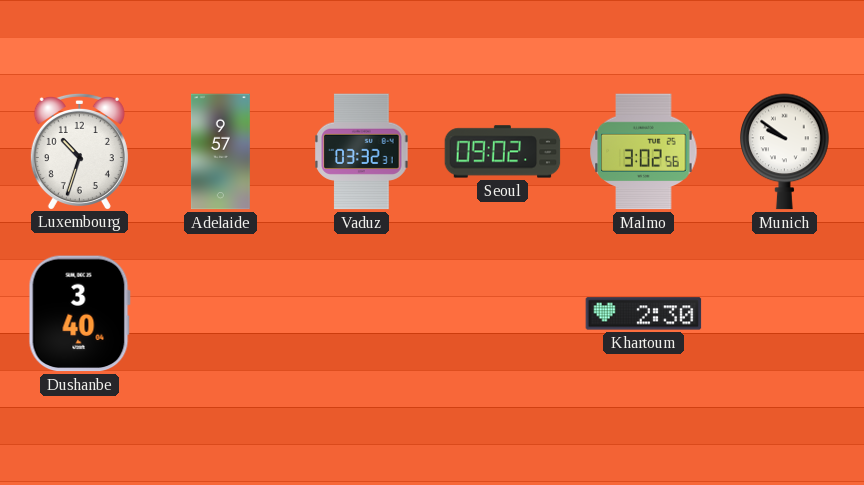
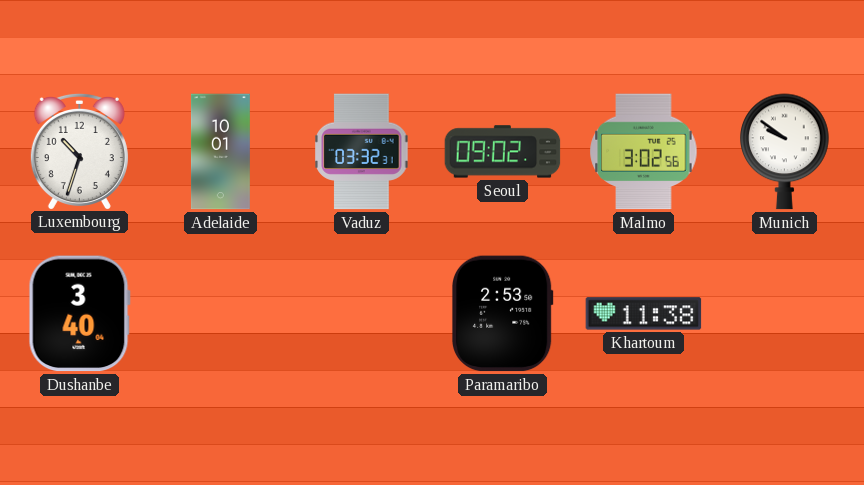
Adelaide: 9:57 -> 10:01 (220, 152)
Paramaribo: none -> 2:53 (503, 314)
Khartoum: 2:30 -> 11:38 (644, 314)
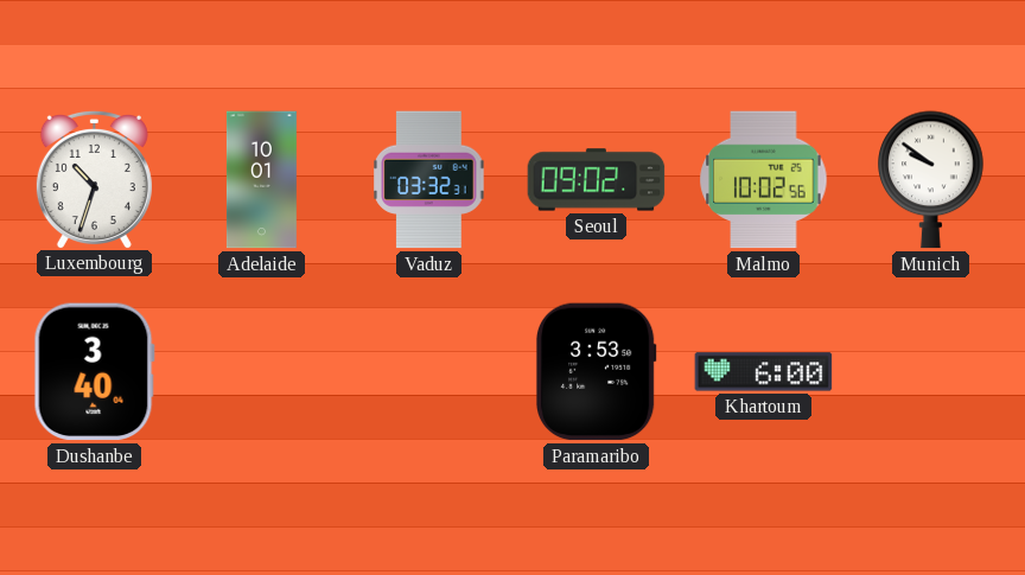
Malmo: 3:02 -> 10:02 (764, 180)
Paramaribo: 2:53 -> 3:53 (597, 372)
Khartoum: 11:38 -> 6:00 (764, 372)
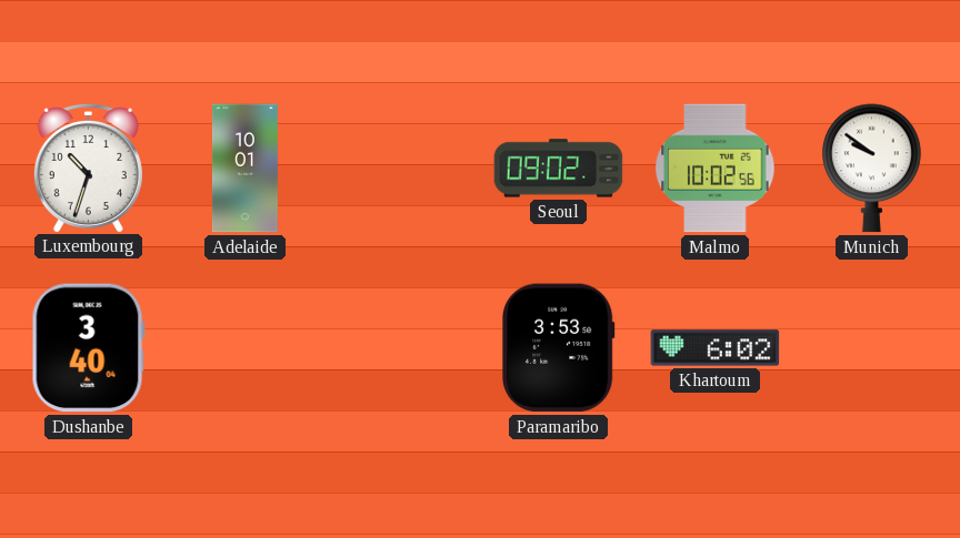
Vaduz: 03:32 -> none (429, 180)
Khartoum: 6:00 -> 6:02 (716, 348)
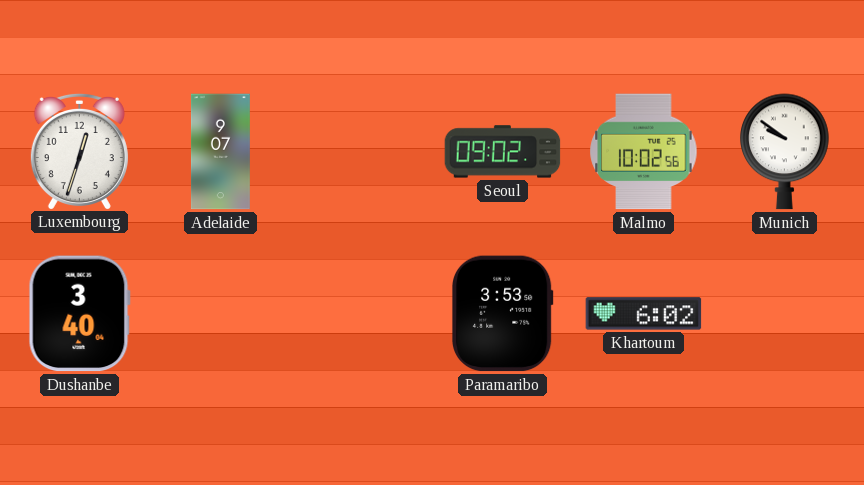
Luxembourg: 10:33 -> 12:33 (79, 151)
Adelaide: 10:01 -> 9:07 (220, 152)
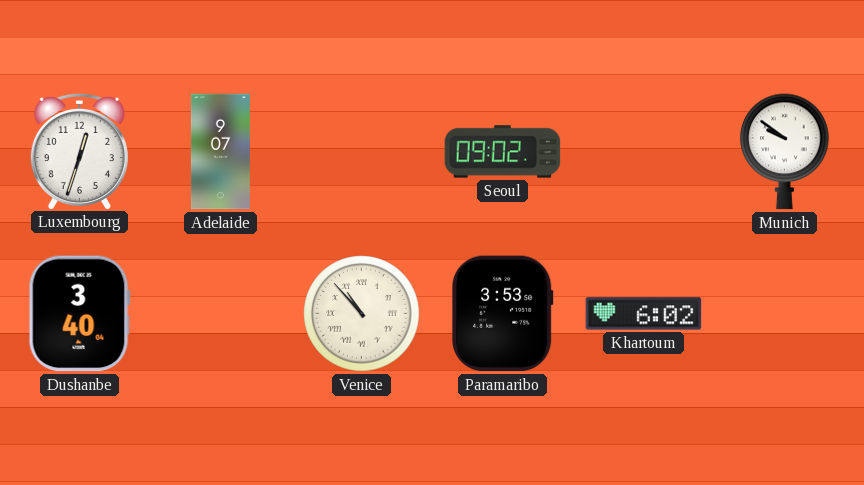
Malmo: 10:02 -> none (644, 152)
Venice: none -> 10:53 (362, 314)
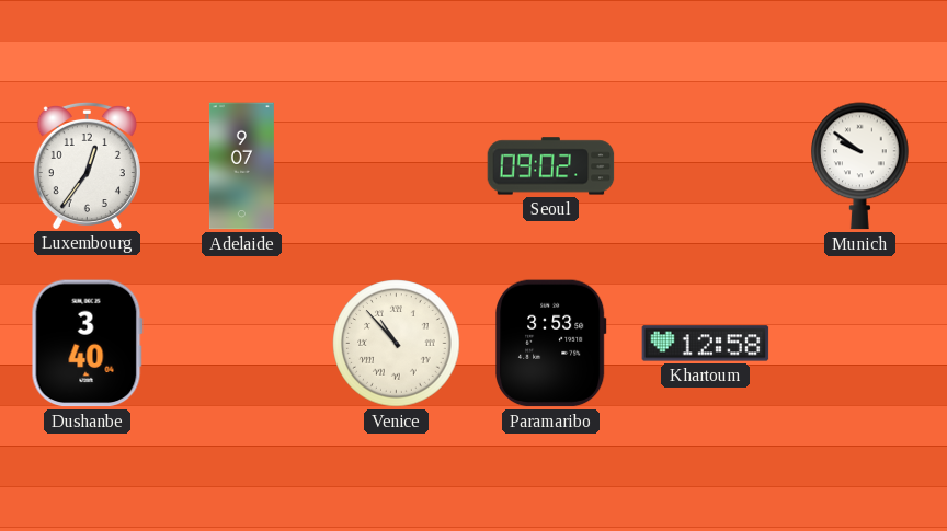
Luxembourg: 12:33 -> 12:36 (87, 165)
Khartoum: 6:02 -> 12:58 (706, 344)
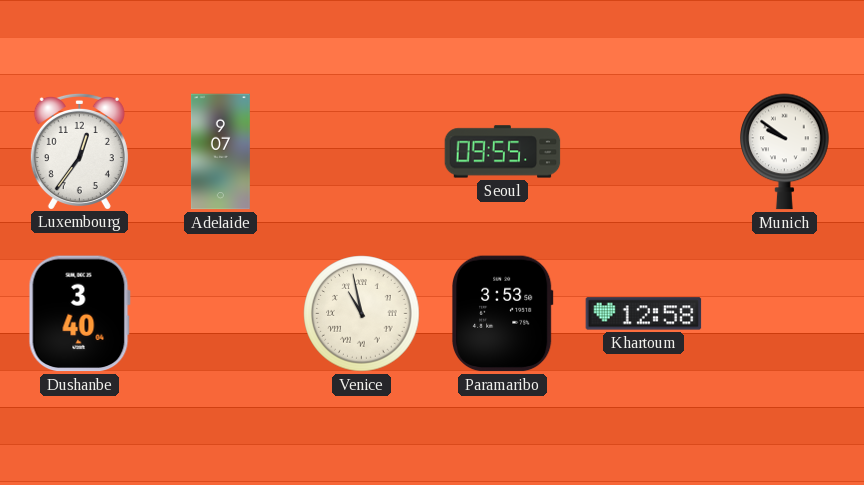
Seoul: 09:02 -> 09:55 (503, 152)
Venice: 10:53 -> 10:58 (362, 314)
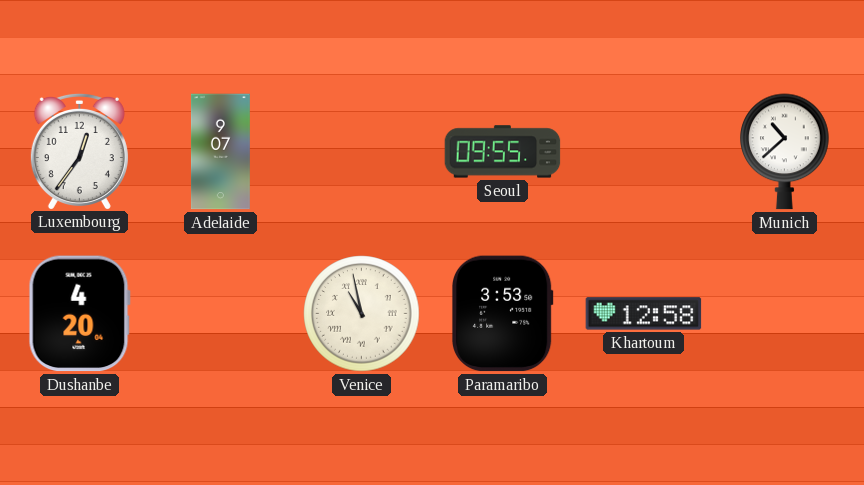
Munich: 9:51 -> 10:38 (785, 152)
Dushanbe: 3:40 -> 4:20 (79, 314)
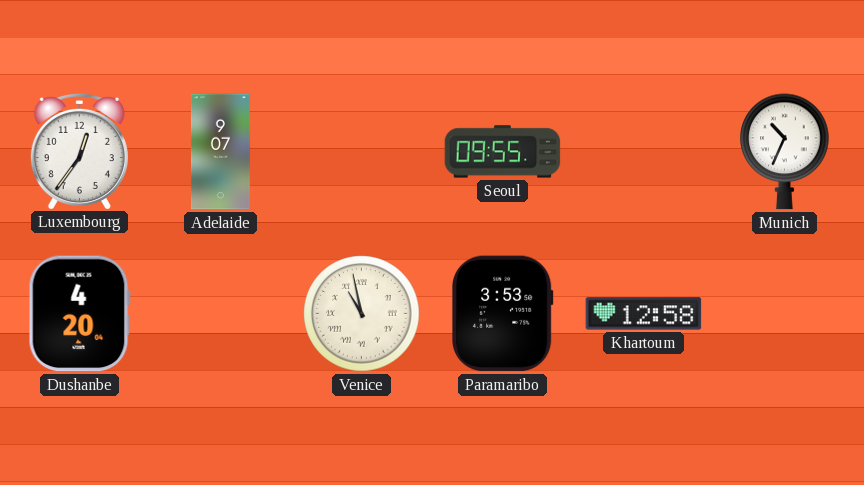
Munich: 10:38 -> 10:34 (785, 152)
